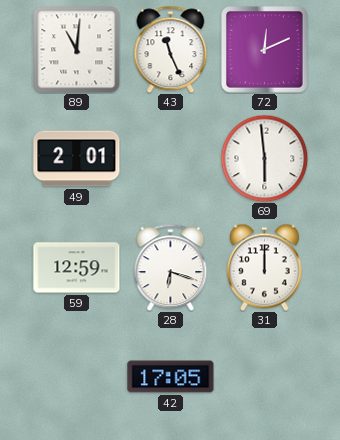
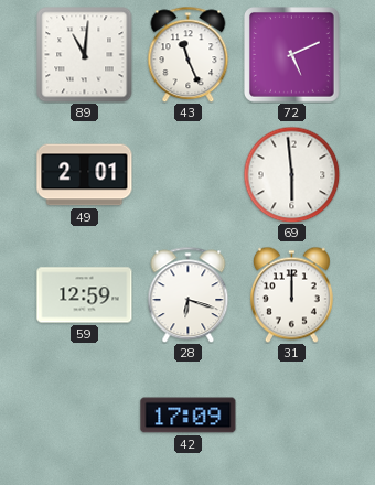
72: 12:11 -> 5:11 (292, 55)
42: 17:05 -> 17:09 (189, 416)
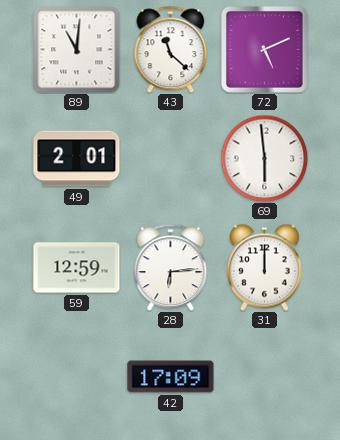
43: 11:26 -> 11:22 (171, 49)
28: 6:18 -> 6:14 (171, 267)
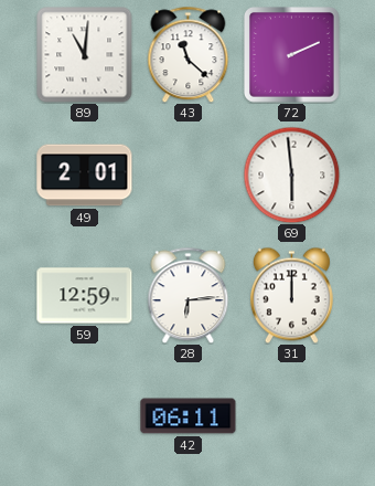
72: 5:11 -> 2:11 (292, 55)
42: 17:09 -> 06:11 (189, 416)
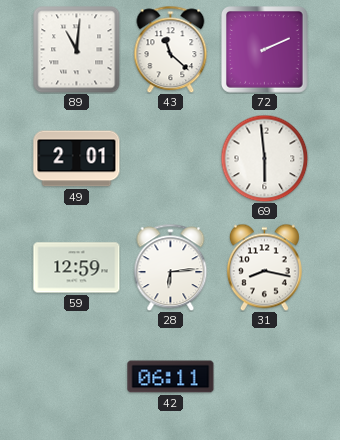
31: 12:00 -> 8:17 (264, 267)
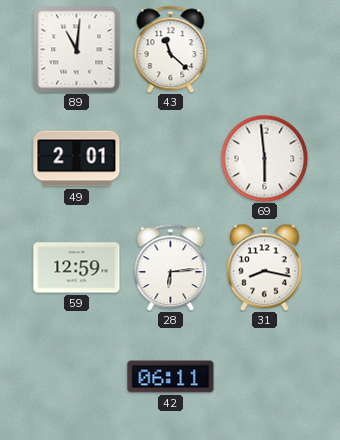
72: 2:11 -> none (265, 50)
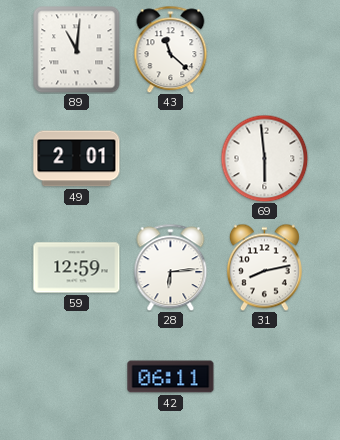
31: 8:17 -> 8:13 (264, 267)
